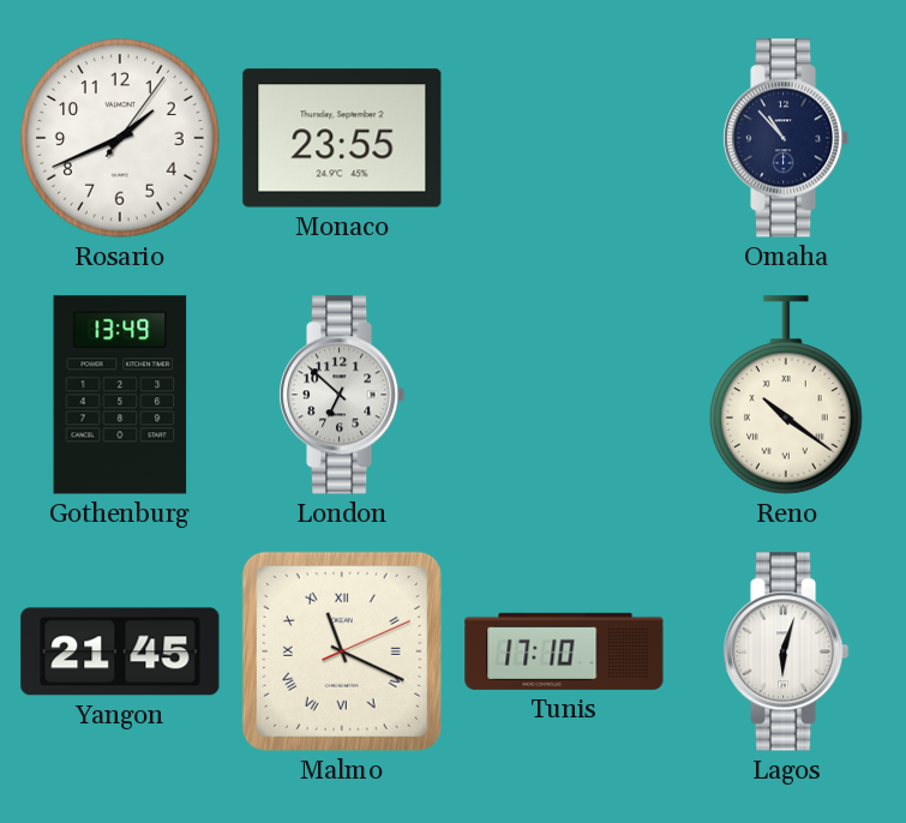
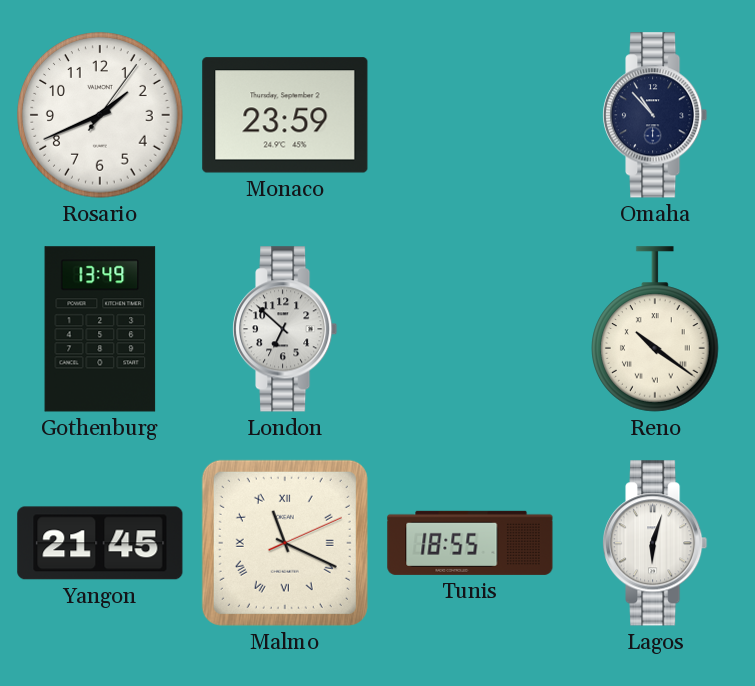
Monaco: 23:55 -> 23:59 (285, 115)
Tunis: 17:10 -> 18:55 (470, 543)
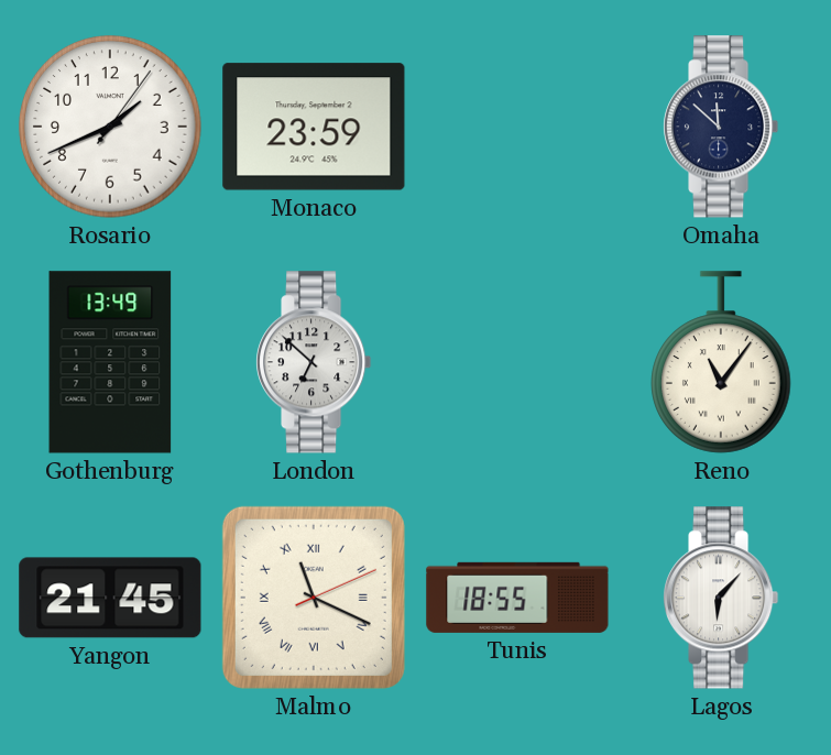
Omaha: 10:53 -> 11:52 (722, 127)
Reno: 10:21 -> 11:06 (722, 362)
Lagos: 6:03 -> 6:07 (722, 598)
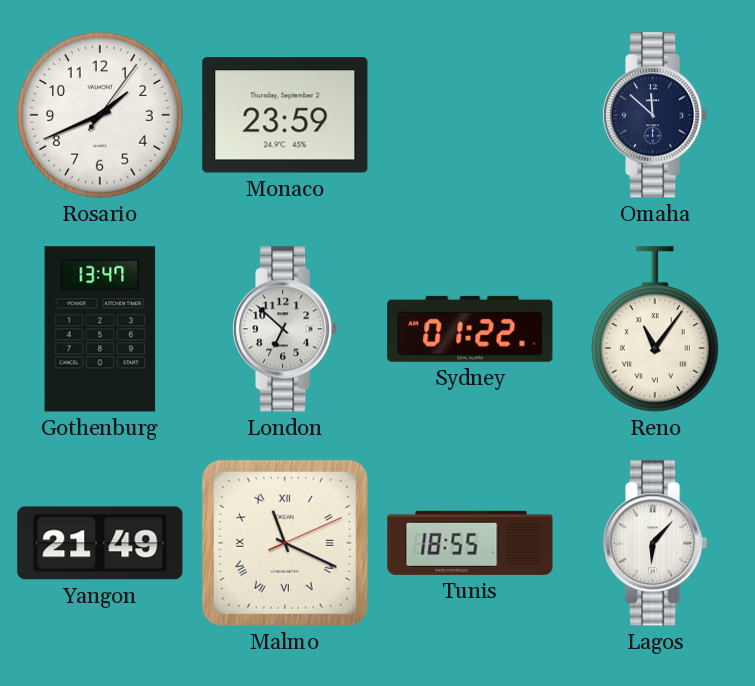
Gothenburg: 13:49 -> 13:47 (100, 329)
Sydney: none -> 01:22 (470, 329)
Yangon: 21:45 -> 21:49 (100, 543)
